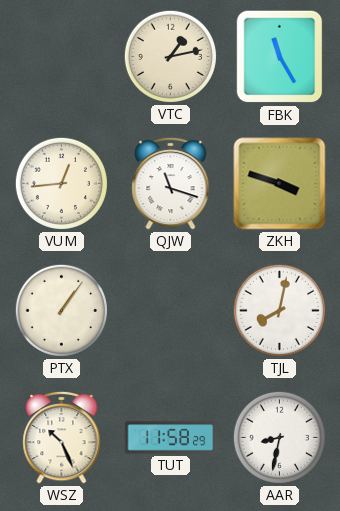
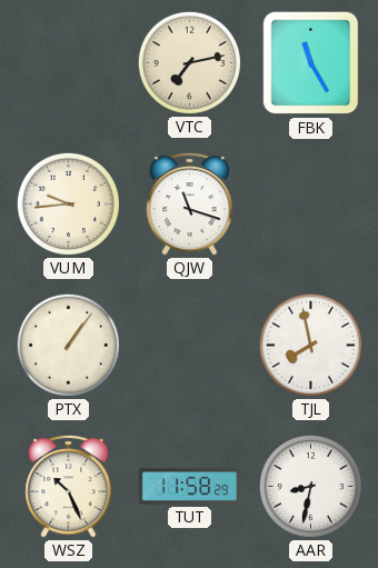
VTC: 1:13 -> 7:13 (189, 62)
VUM: 12:44 -> 9:44 (68, 203)
ZKH: 3:48 -> none (280, 184)
TJL: 8:02 -> 7:58 (310, 345)
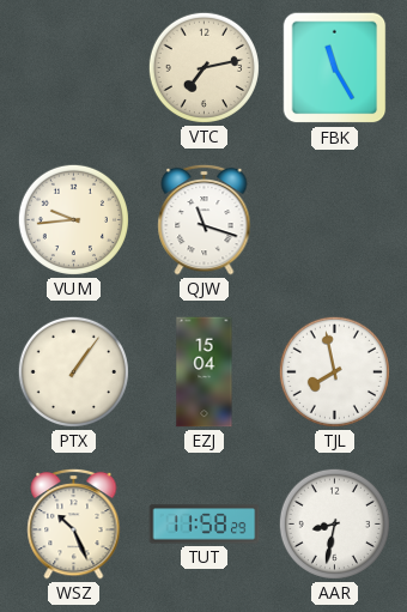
EZJ: none -> 15:04 (205, 372)
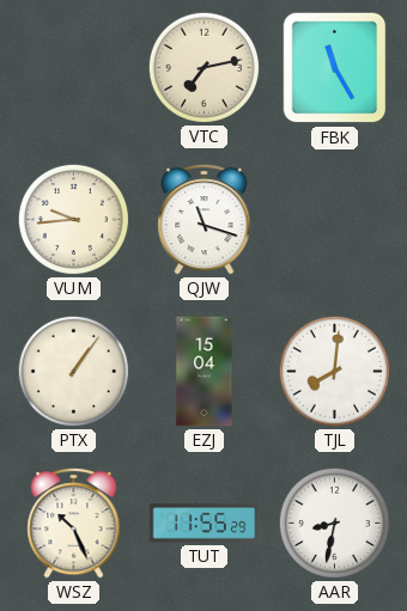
TJL: 7:58 -> 8:01 (334, 371)
TUT: 11:58 -> 11:55 (205, 524)
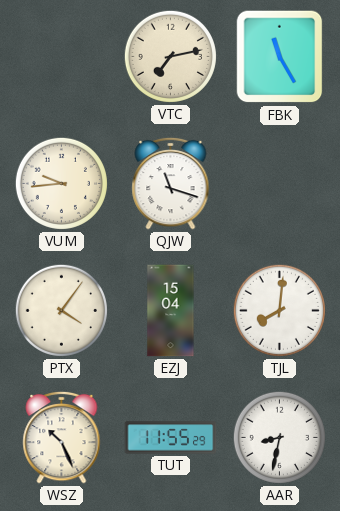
PTX: 1:06 -> 4:06 (61, 310)
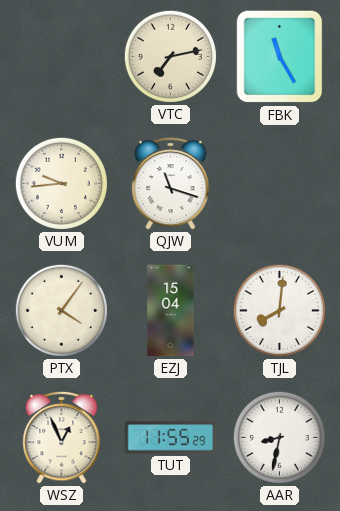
WSZ: 10:26 -> 12:56 (62, 437)
